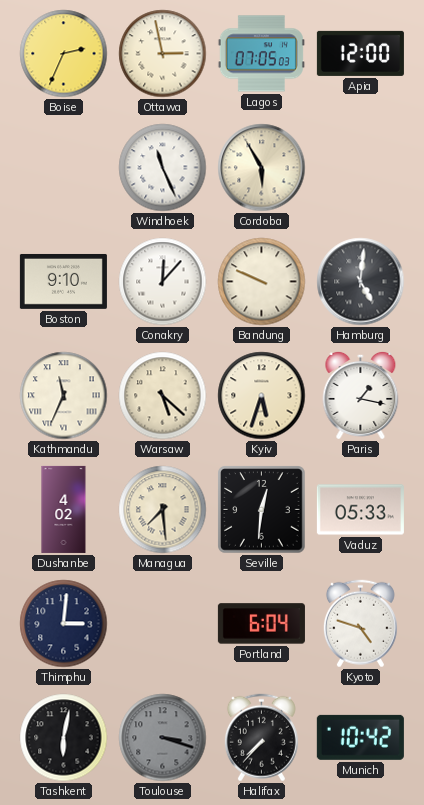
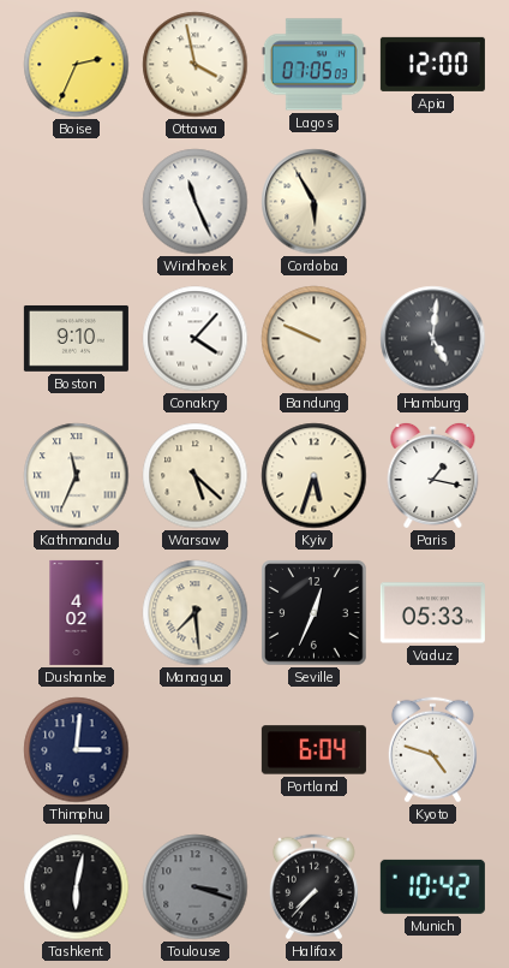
Ottawa: 2:58 -> 3:58 (196, 65)
Conakry: 12:07 -> 4:07 (196, 339)
Seville: 12:31 -> 12:34 (315, 613)
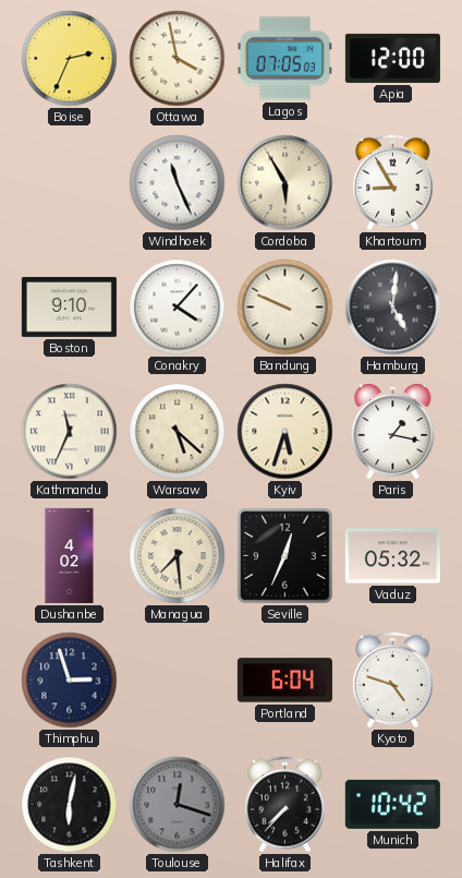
Khartoum: none -> 8:55 (392, 183)
Vaduz: 05:33 -> 05:32 (392, 556)
Thimphu: 3:01 -> 2:57 (70, 681)
Toulouse: 3:18 -> 12:18 (178, 805)
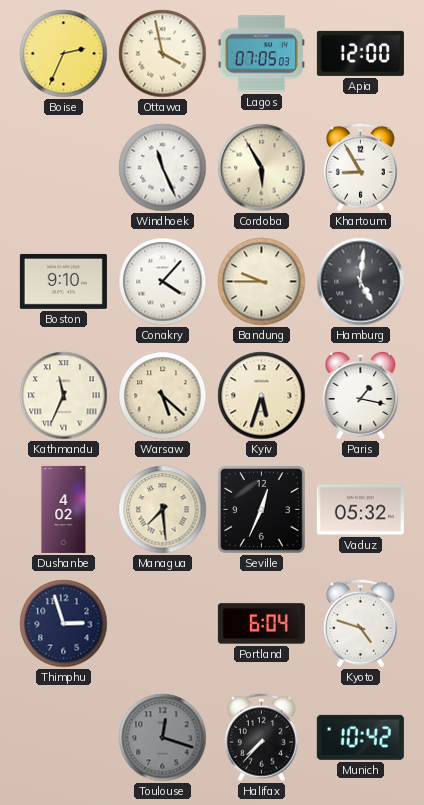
Bandung: 9:49 -> 9:45 (262, 282)
Tashkent: 6:02 -> none (70, 805)
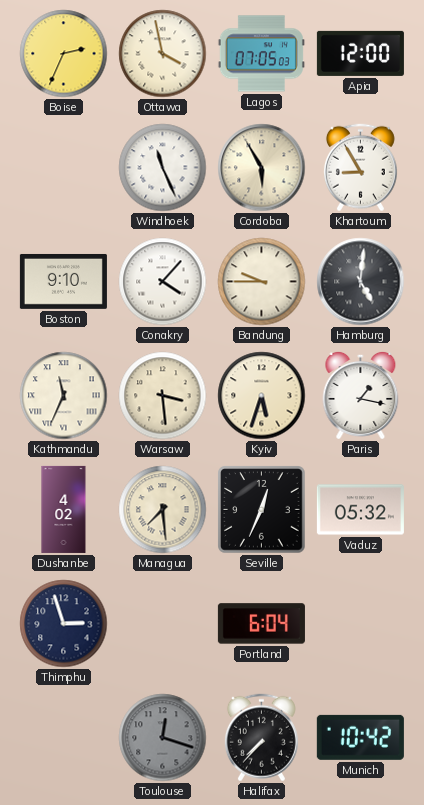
Warsaw: 5:22 -> 3:29 (163, 396)
Kyoto: 4:48 -> none (360, 624)
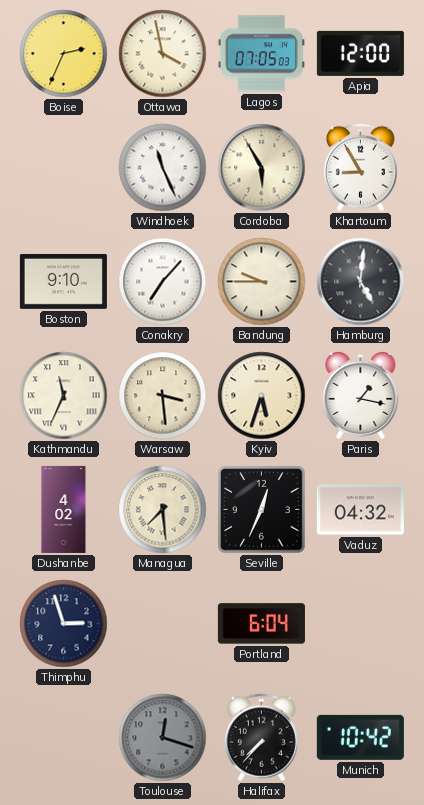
Conakry: 4:07 -> 7:07 (163, 282)
Vaduz: 05:32 -> 04:32 (360, 510)
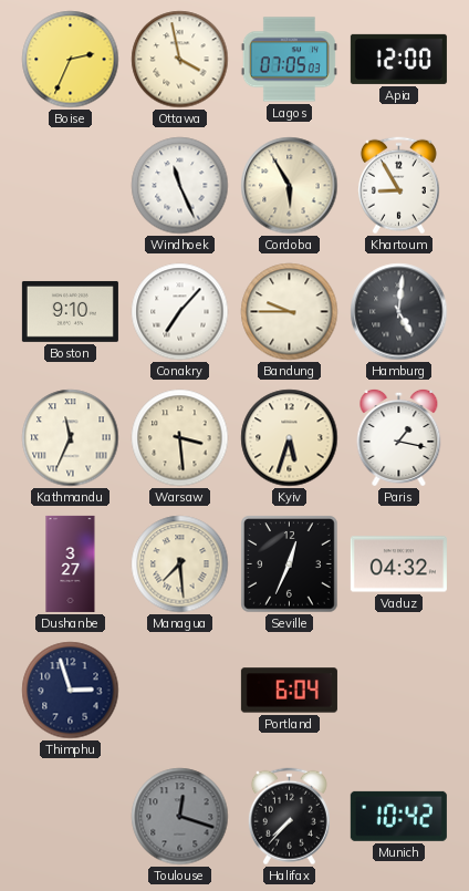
Dushanbe: 4:02 -> 3:27 (71, 563)
